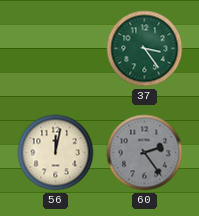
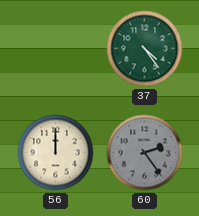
37: 3:24 -> 4:24 (145, 49)
56: 12:02 -> 12:00 (56, 153)
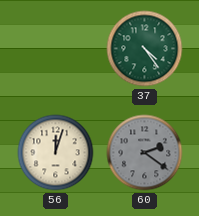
56: 12:00 -> 12:03 (56, 153)
60: 2:24 -> 2:21 (145, 153)
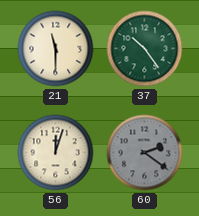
21: none -> 11:30 (56, 49)
37: 4:24 -> 10:24 (145, 49)
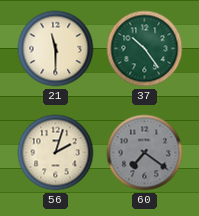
56: 12:03 -> 2:03 (56, 153)
60: 2:21 -> 7:21 (145, 153)
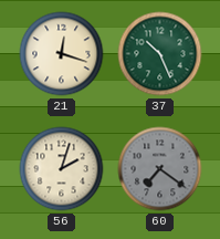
21: 11:30 -> 12:18 (62, 54)
37: 10:24 -> 10:26 (160, 54)
